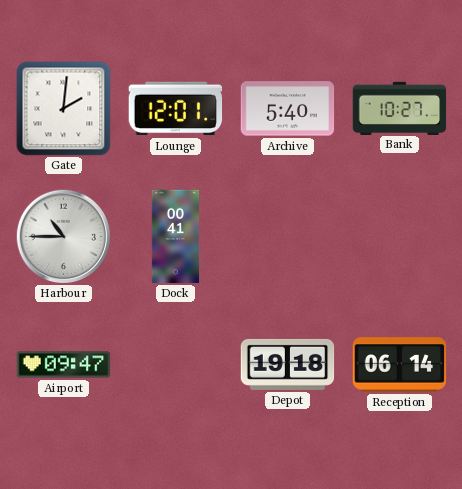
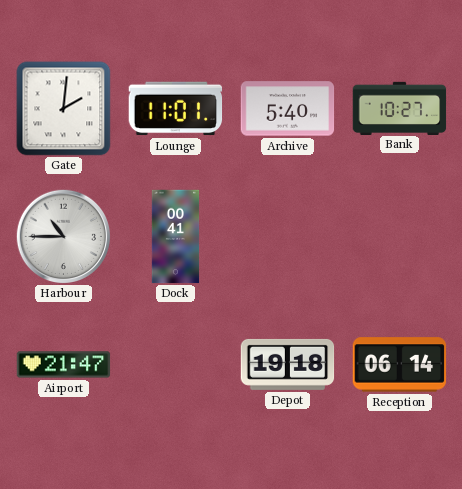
Lounge: 12:01 -> 11:01 (176, 109)
Airport: 09:47 -> 21:47 (64, 365)
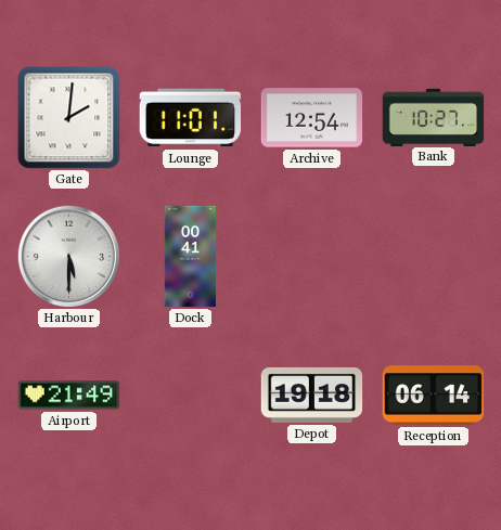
Archive: 5:40 -> 12:54 (312, 118)
Harbour: 10:45 -> 5:30 (68, 256)
Airport: 21:47 -> 21:49 (69, 396)
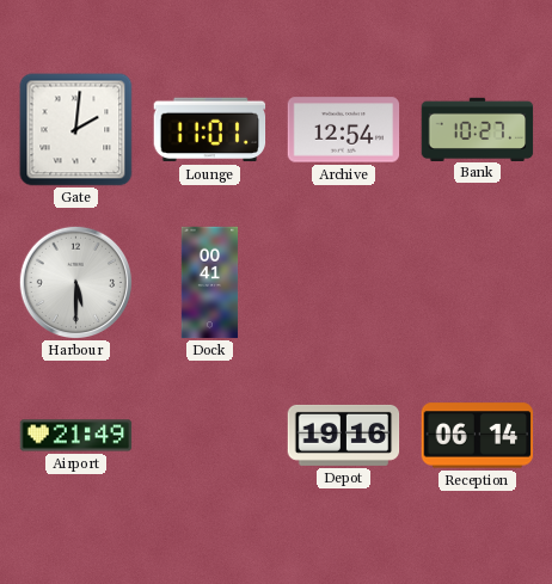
Depot: 19:18 -> 19:16 (344, 435)
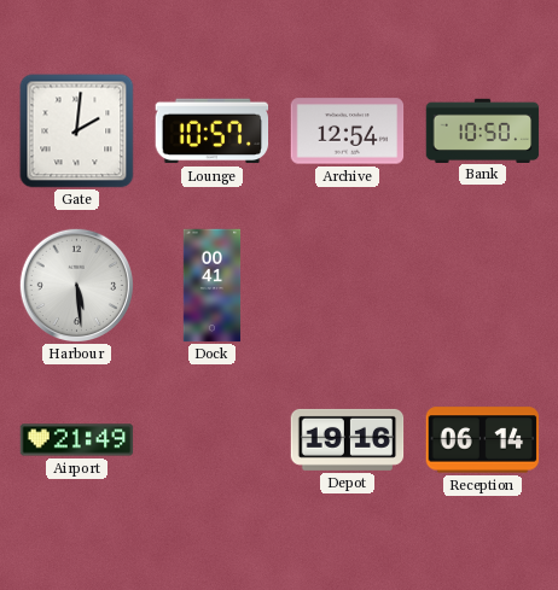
Lounge: 11:01 -> 10:57 (213, 132)
Bank: 10:27 -> 10:50 (483, 130)
Harbour: 5:30 -> 5:29 (76, 285)
